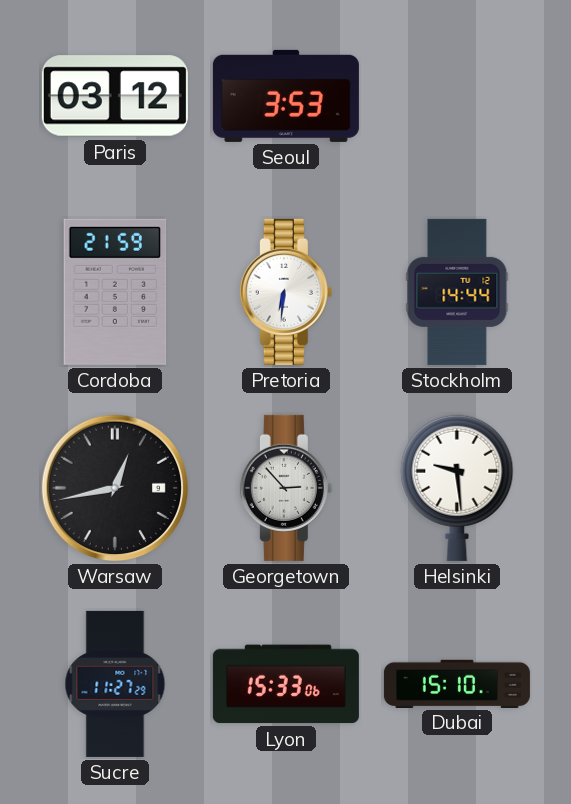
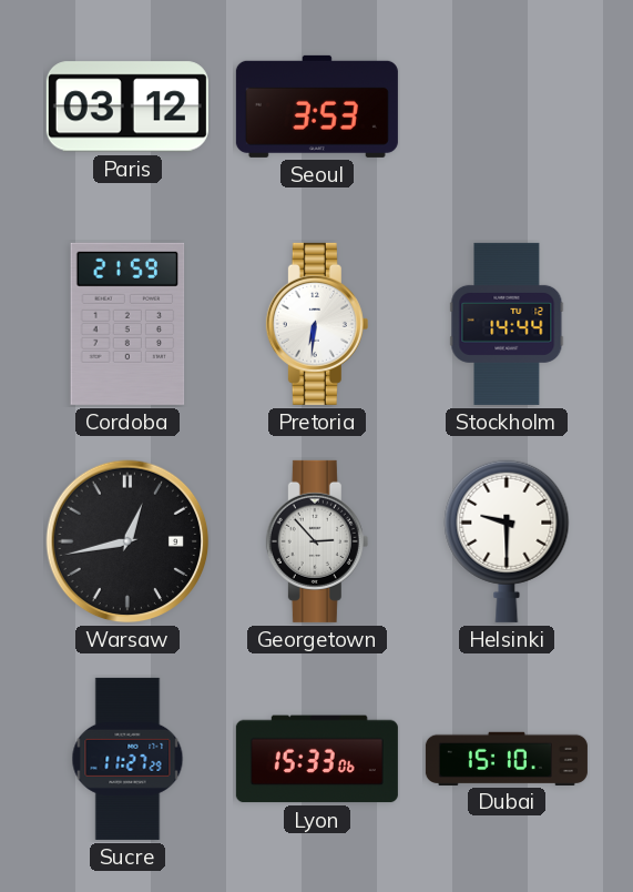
Helsinki: 9:29 -> 9:30 (507, 541)
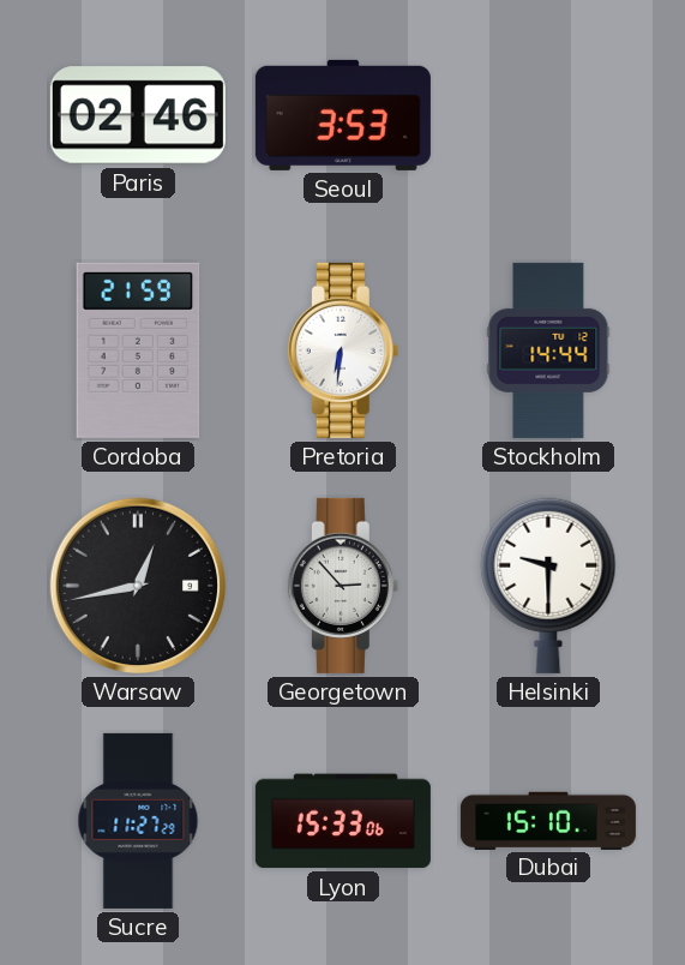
Paris: 03:12 -> 02:46 (138, 115)
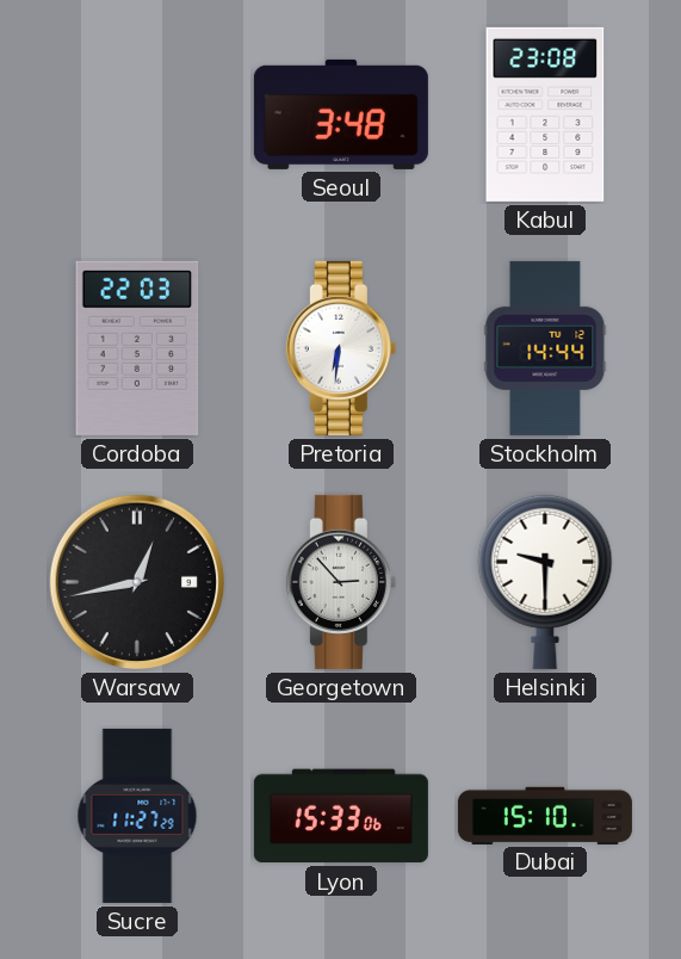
Paris: 02:46 -> none (138, 115)
Seoul: 3:53 -> 3:48 (341, 115)
Kabul: none -> 23:08 (545, 115)
Cordoba: 21:59 -> 22:03 (137, 348)
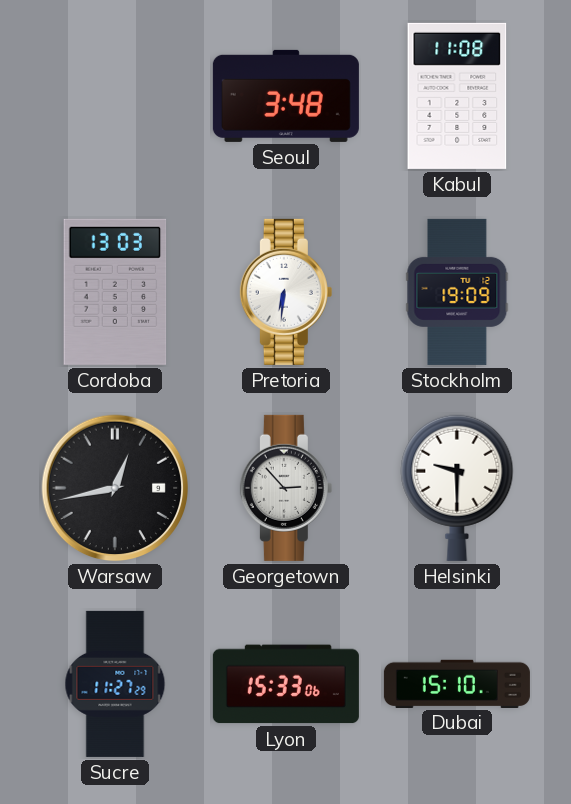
Kabul: 23:08 -> 11:08 (457, 96)
Cordoba: 22:03 -> 13:03 (115, 292)
Stockholm: 14:44 -> 19:09 (457, 292)
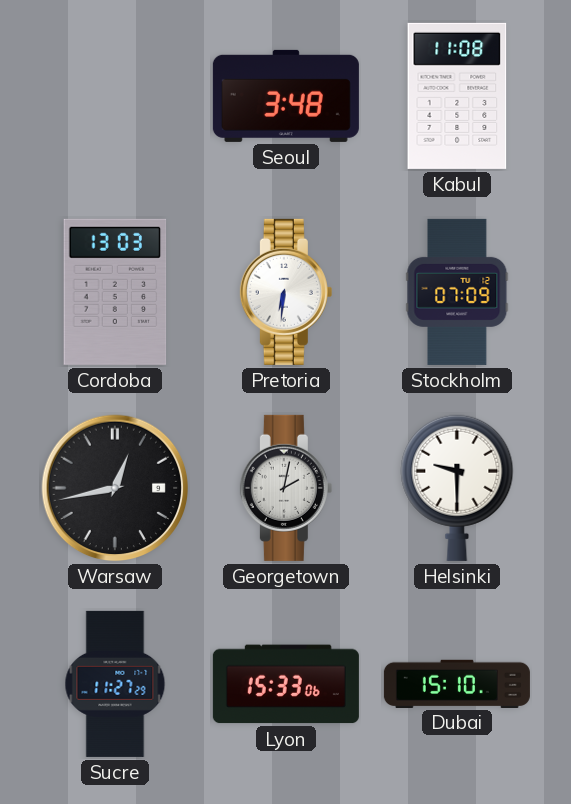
Stockholm: 19:09 -> 07:09 (457, 292)
Georgetown: 2:53 -> 2:02 (286, 488)
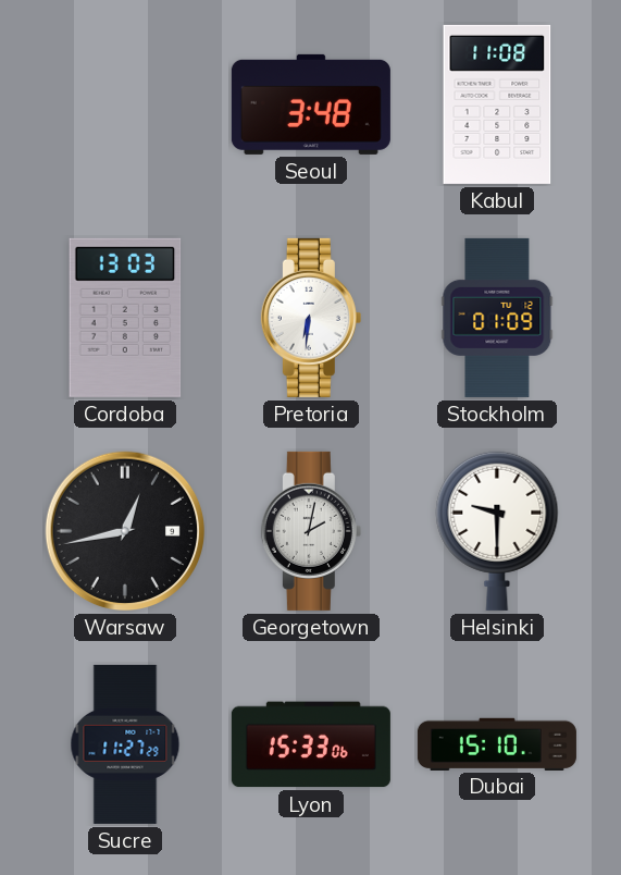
Stockholm: 07:09 -> 01:09 (497, 318)
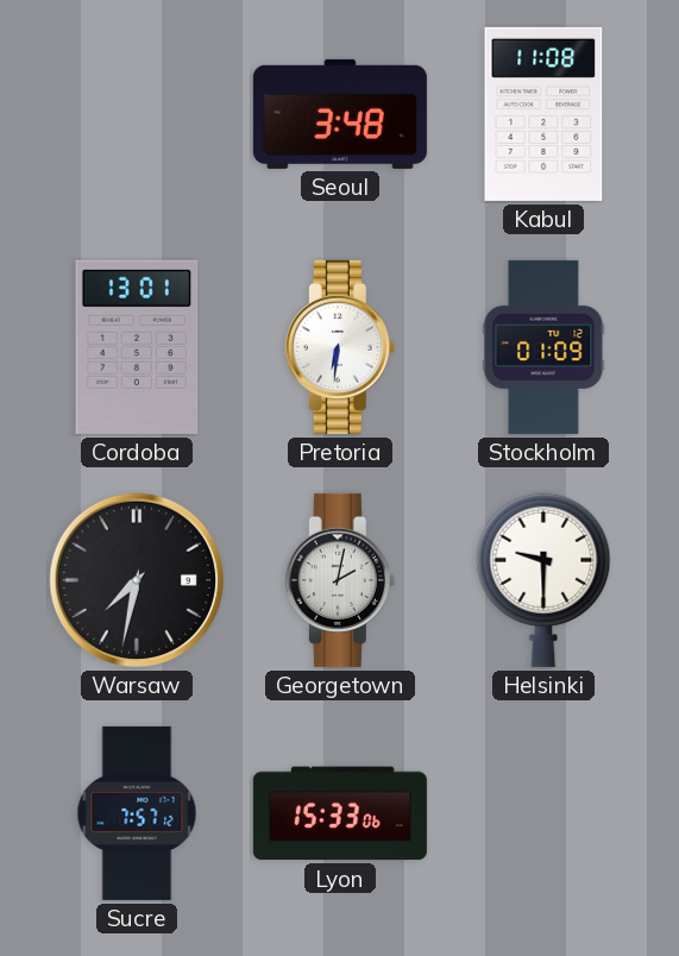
Cordoba: 13:03 -> 13:01 (137, 347)
Warsaw: 12:43 -> 7:32 (137, 580)
Sucre: 11:27 -> 7:57 (137, 813)
Dubai: 15:10 -> none (497, 743)
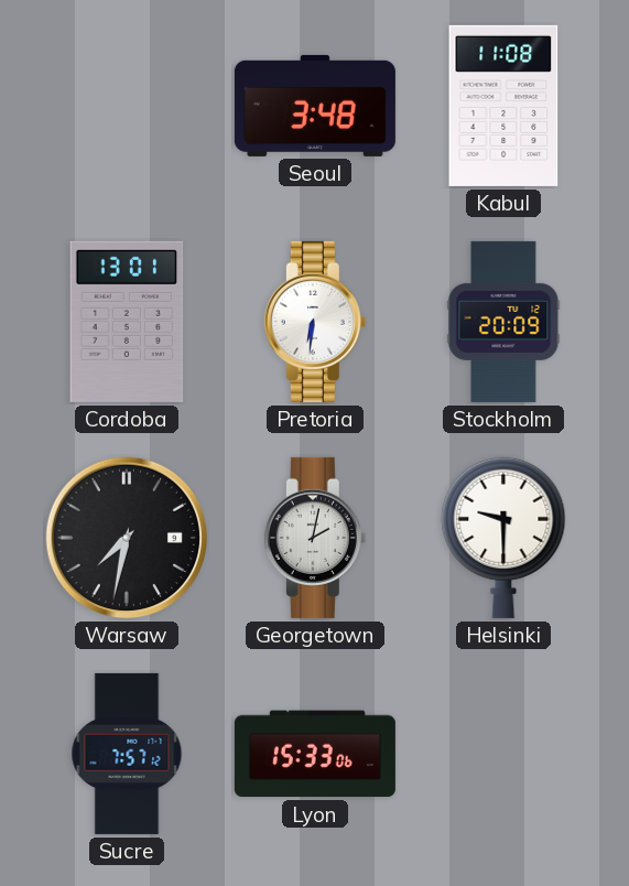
Stockholm: 01:09 -> 20:09 (503, 322)
